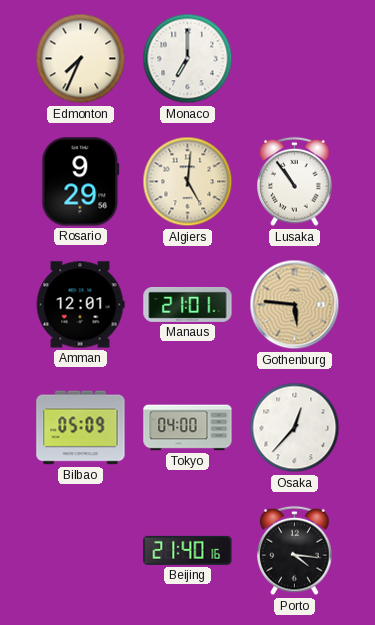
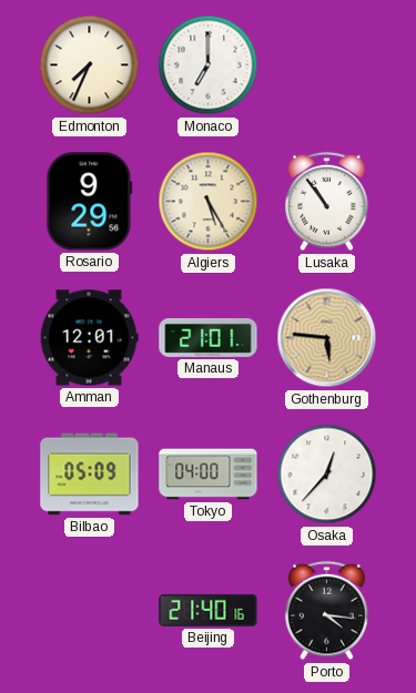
Algiers: 5:01 -> 5:25 (209, 202)
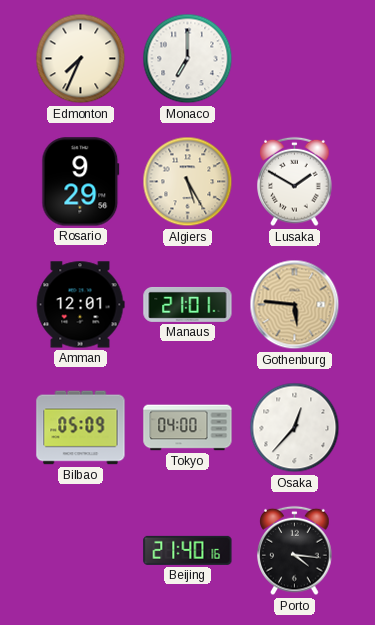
Lusaka: 10:54 -> 1:50 (295, 182)
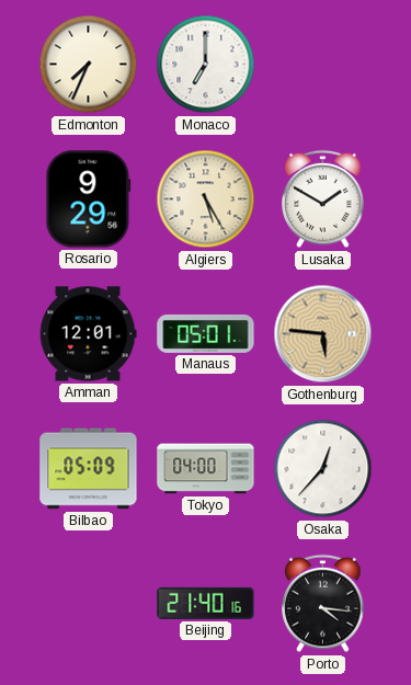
Manaus: 21:01 -> 05:01 (206, 333)
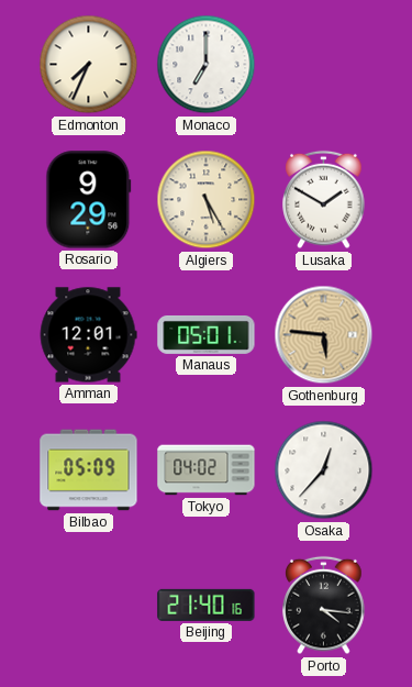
Tokyo: 04:00 -> 04:02 (207, 470)
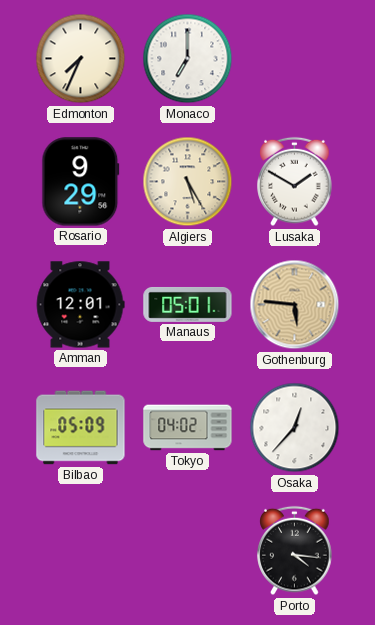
Beijing: 21:40 -> none (207, 605)
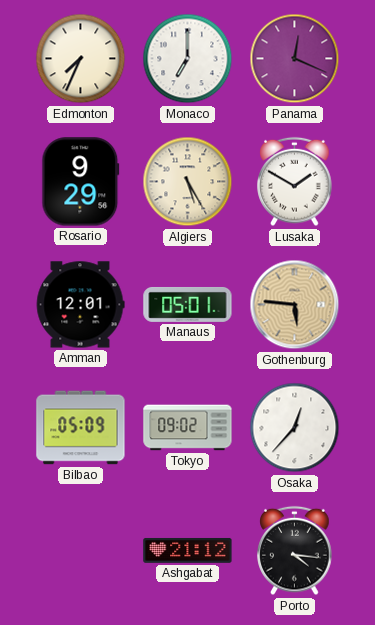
Panama: none -> 12:19 (295, 59)
Tokyo: 04:02 -> 09:02 (188, 428)
Ashgabat: none -> 21:12 (188, 551)
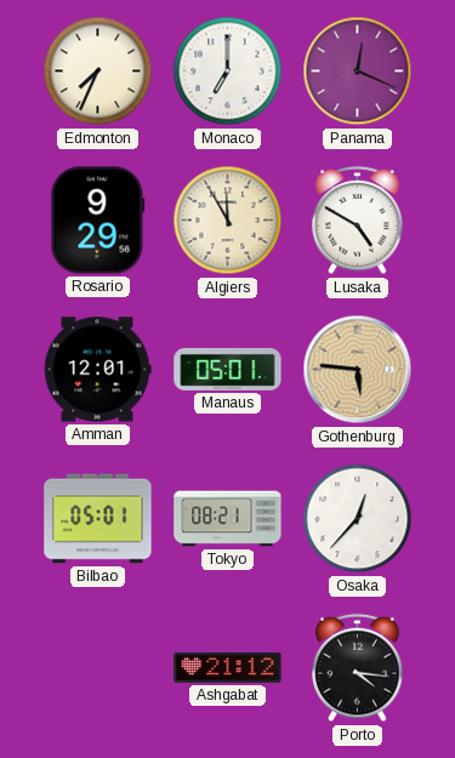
Algiers: 5:25 -> 11:55 (228, 221)
Lusaka: 1:50 -> 4:50 (358, 221)
Bilbao: 05:09 -> 05:01 (98, 519)
Tokyo: 09:02 -> 08:21 (228, 519)
